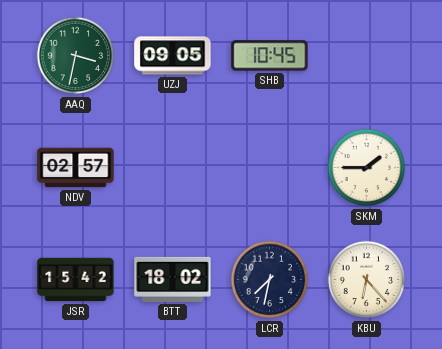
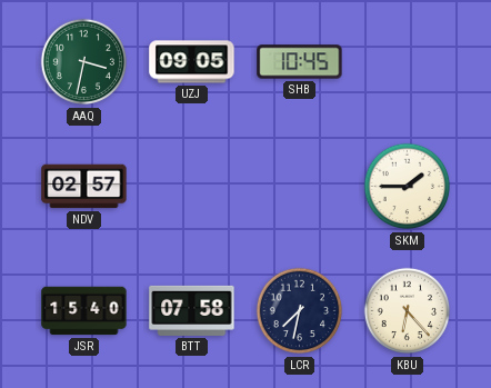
JSR: 15:42 -> 15:40 (84, 311)
BTT: 18:02 -> 07:58 (192, 310)
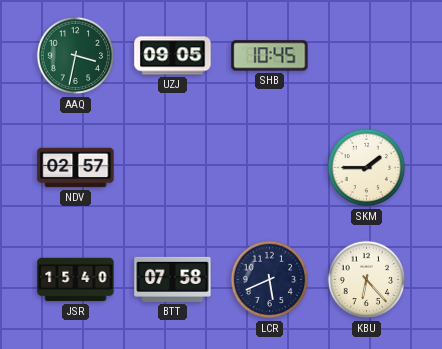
LCR: 7:32 -> 5:41 (270, 280)
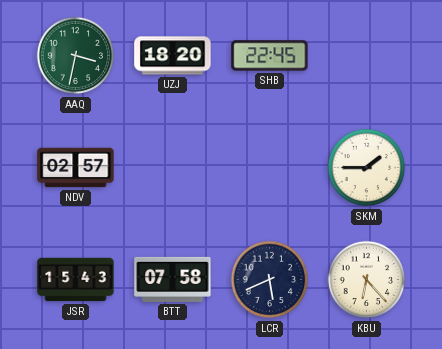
UZJ: 09:05 -> 18:20 (173, 56)
SHB: 10:45 -> 22:45 (270, 56)
JSR: 15:40 -> 15:43 (76, 280)
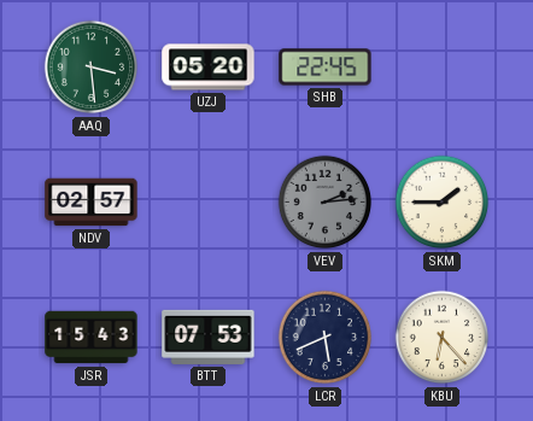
AAQ: 3:32 -> 3:29 (92, 68)
UZJ: 18:20 -> 05:20 (209, 68)
VEV: none -> 2:14 (326, 203)
BTT: 07:58 -> 07:53 (209, 337)
